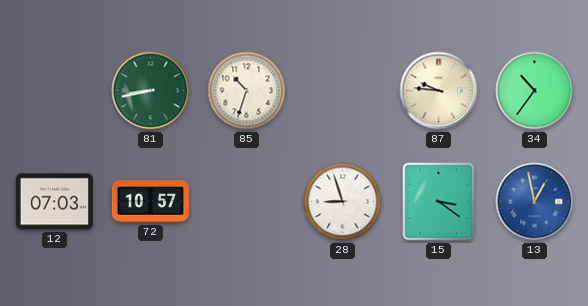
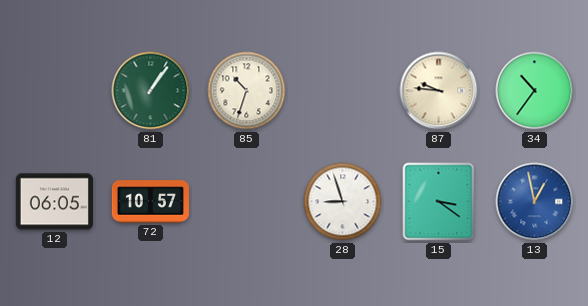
81: 8:43 -> 1:06 (151, 91)
12: 07:03 -> 06:05 (54, 202)
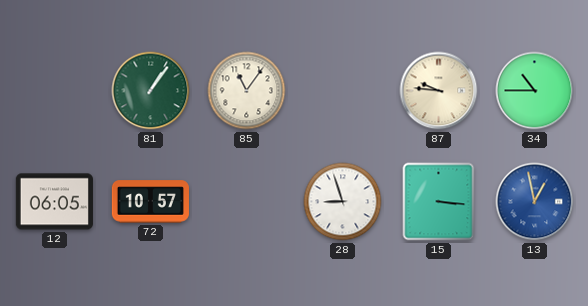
85: 10:33 -> 11:06 (247, 91)
34: 10:36 -> 10:45 (535, 91)
15: 3:21 -> 3:16 (439, 202)
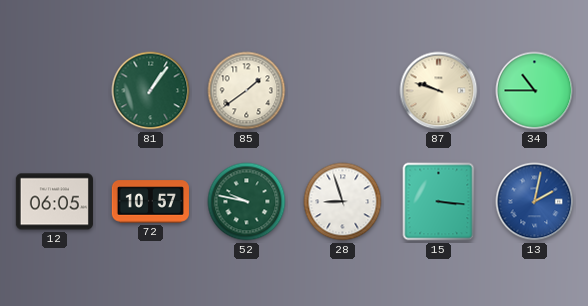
85: 11:06 -> 1:39 (247, 91)
87: 9:46 -> 9:48 (439, 91)
52: none -> 9:47 (247, 202)
13: 12:58 -> 2:02 (535, 202)
